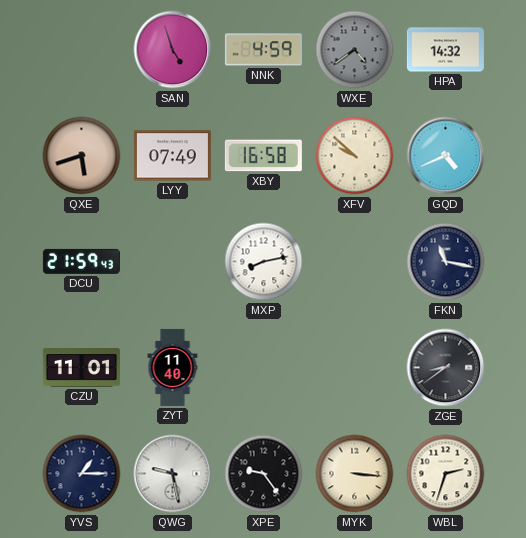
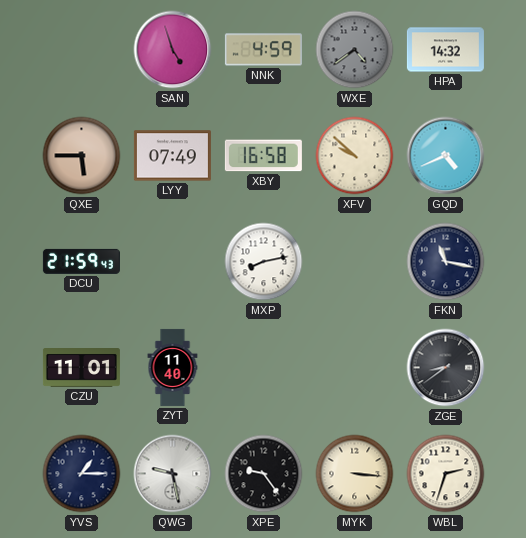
QXE: 5:42 -> 5:45 (82, 156)
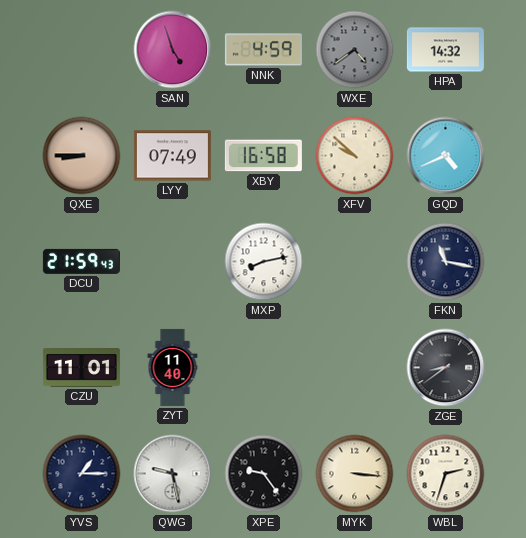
QXE: 5:45 -> 8:45 (82, 156)
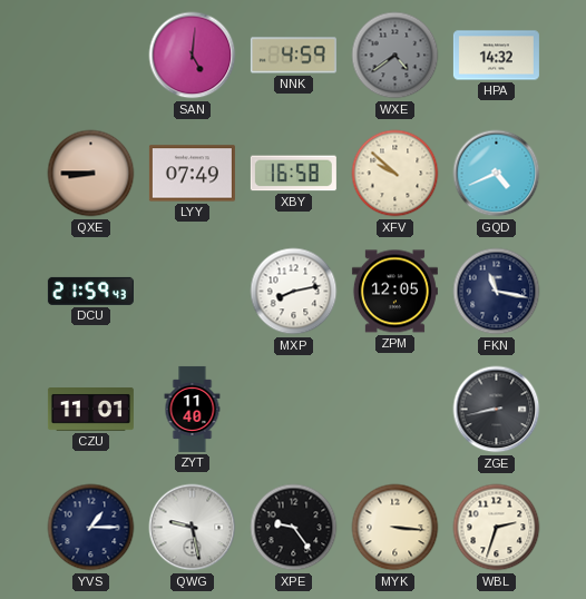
SAN: 4:57 -> 5:01 (193, 56)
ZPM: none -> 12:05 (394, 292)
ZGE: 8:39 -> 8:43 (497, 410)
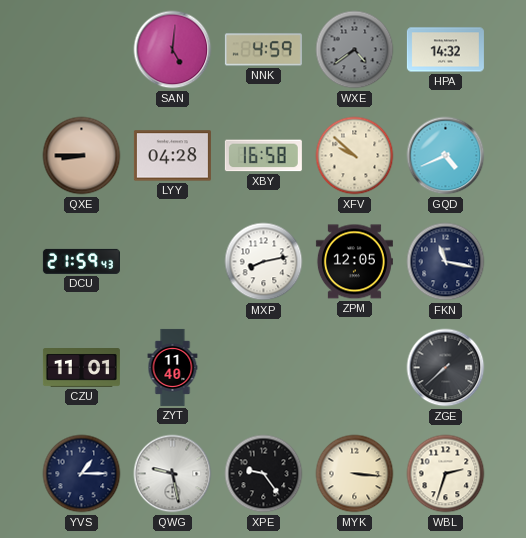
LYY: 07:49 -> 04:28 (172, 156)
ZGE: 8:43 -> 7:38 (446, 368)
